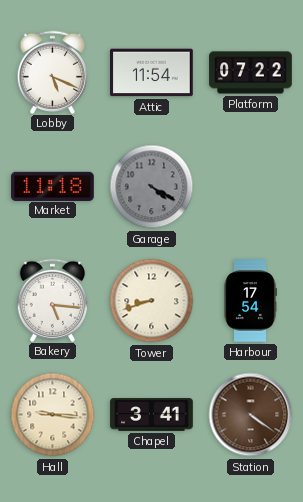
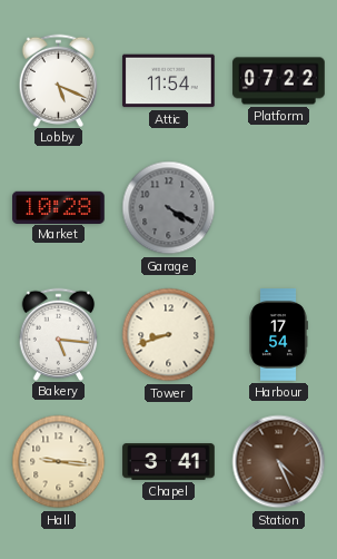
Market: 11:18 -> 10:28 (59, 207)
Station: 4:21 -> 4:26 (279, 462)
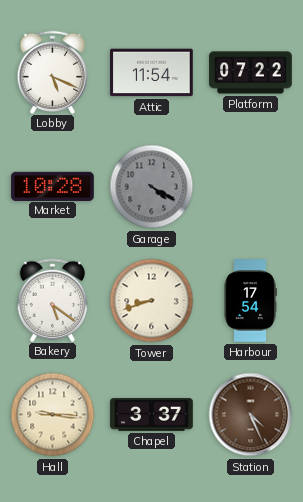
Bakery: 5:16 -> 5:21 (53, 300)
Chapel: 3:41 -> 3:37 (152, 415)
